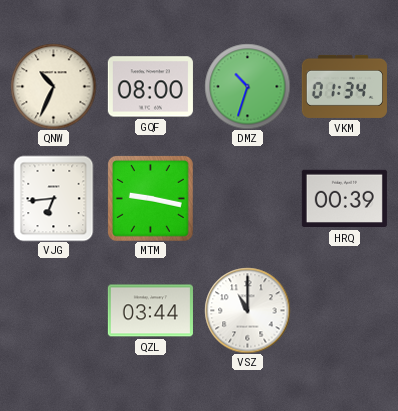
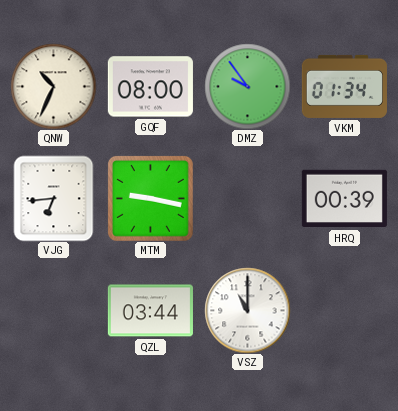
DMZ: 10:33 -> 9:54 (247, 86)
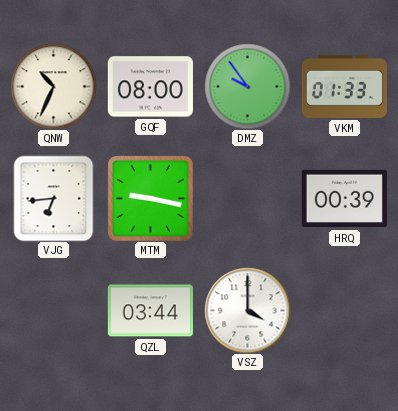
VKM: 01:34 -> 01:33 (344, 86)
VSZ: 11:00 -> 4:00 (247, 310)
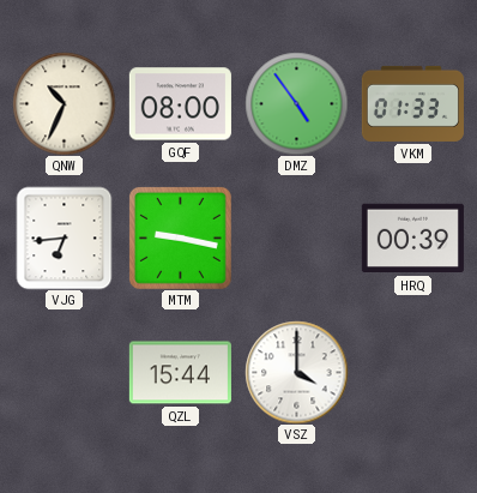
DMZ: 9:54 -> 4:54 (296, 103)
QZL: 03:44 -> 15:44 (180, 373)
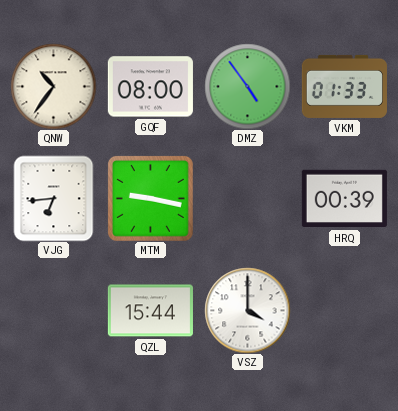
QNW: 10:34 -> 10:36 (53, 86)
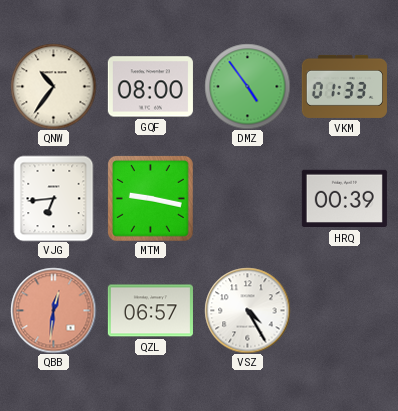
QBB: none -> 12:31 (53, 310)
QZL: 15:44 -> 06:57 (150, 311)
VSZ: 4:00 -> 4:25 (247, 310)
